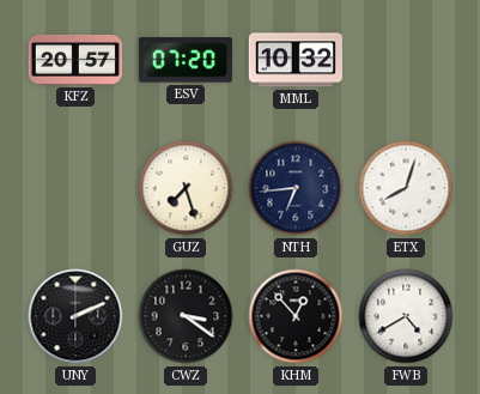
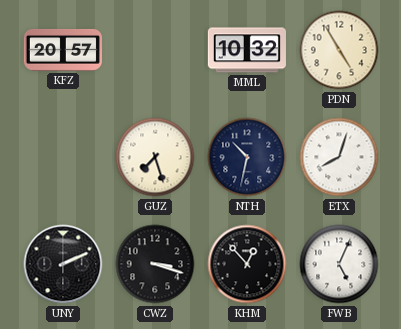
ESV: 07:20 -> none (186, 60)
PDN: none -> 4:55 (339, 50)
NTH: 6:44 -> 10:32 (247, 157)
CWZ: 3:21 -> 3:18 (155, 264)
FWB: 4:40 -> 5:04 (339, 264)
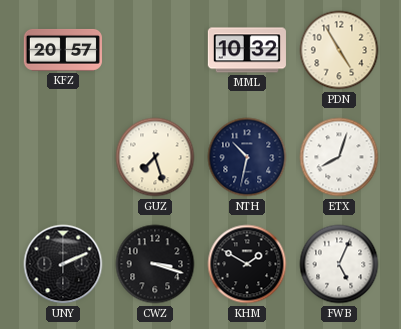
KHM: 12:53 -> 1:50 (247, 264)
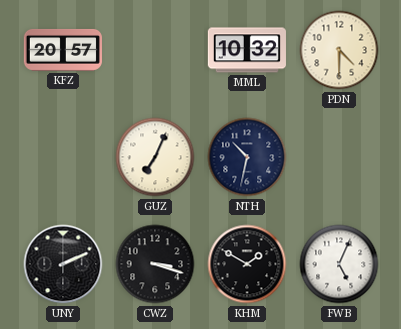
PDN: 4:55 -> 4:30 (339, 50)
GUZ: 7:27 -> 7:04 (155, 157)
ETX: 8:03 -> none (339, 157)
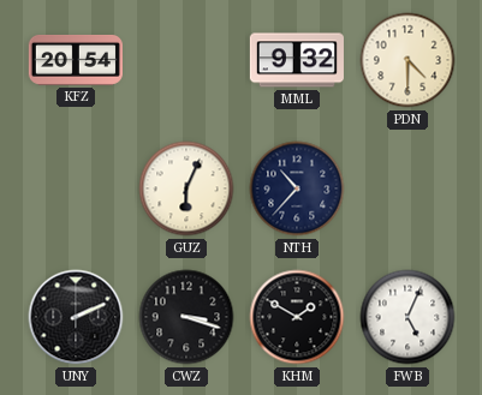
KFZ: 20:57 -> 20:54 (76, 60)
MML: 10:32 -> 9:32 (297, 60)
GUZ: 7:04 -> 6:04 (186, 188)
NTH: 10:32 -> 10:37 (297, 188)
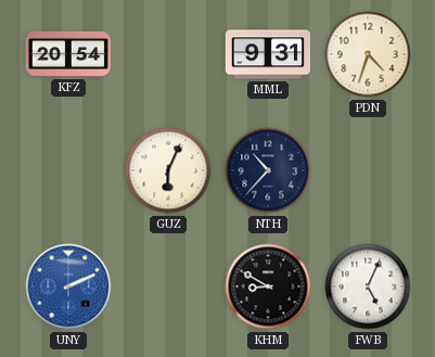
MML: 9:32 -> 9:31 (268, 54)
PDN: 4:30 -> 4:33 (368, 54)
UNY dial: black -> blue (68, 286)
CWZ: 3:18 -> none (186, 317)
KHM: 1:50 -> 8:50 (268, 286)
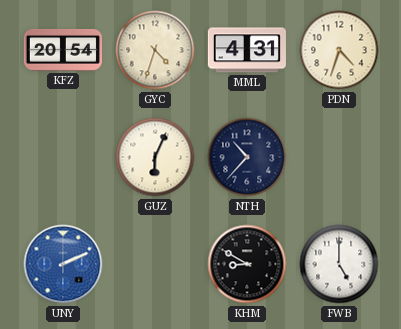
GYC: none -> 4:33 (155, 50)
MML: 9:31 -> 4:31 (247, 50)
FWB: 5:04 -> 5:00 (339, 264)
